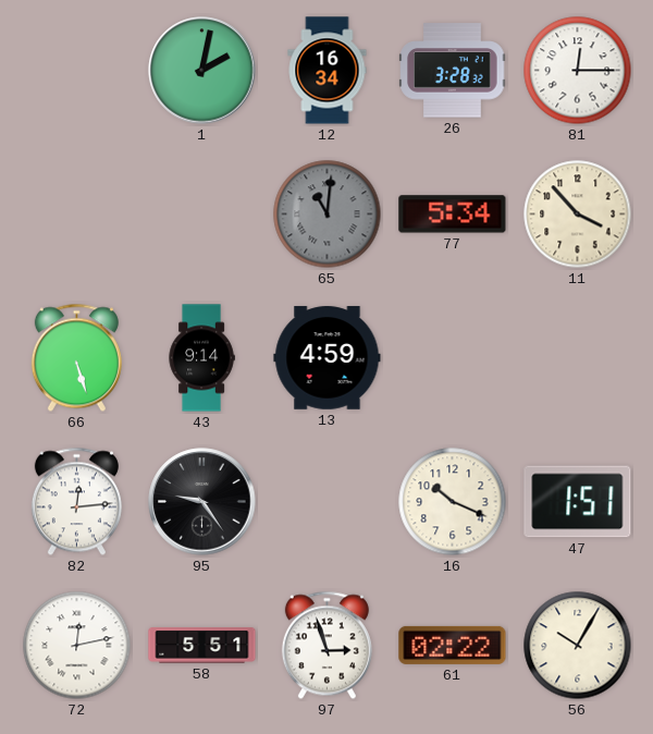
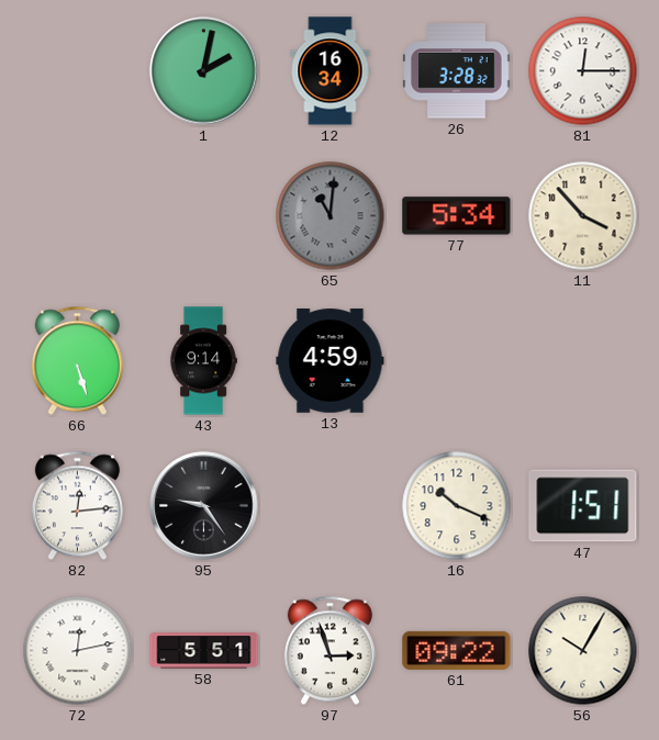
61: 02:22 -> 09:22 (457, 650)
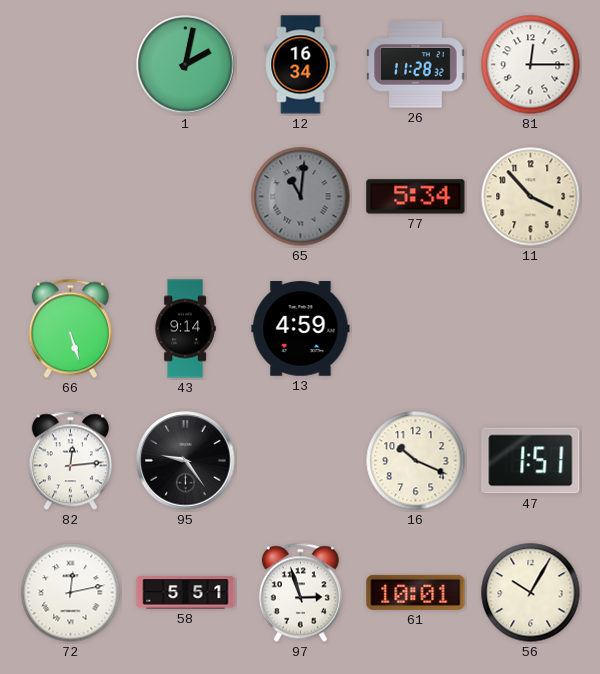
26: 3:28 -> 11:28 (416, 65)
61: 09:22 -> 10:01 (416, 592)
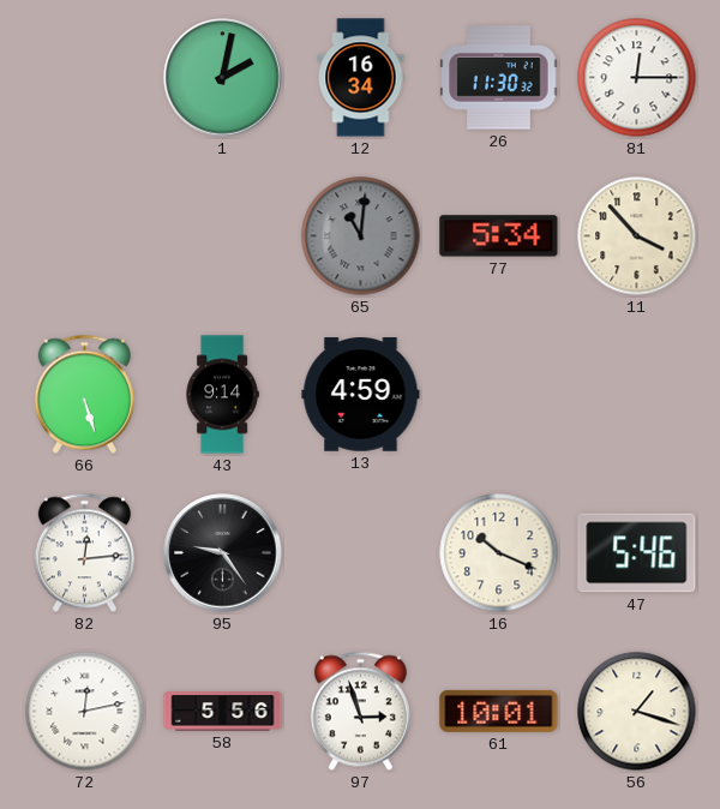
26: 11:28 -> 11:30 (499, 78)
47: 1:51 -> 5:46 (637, 553)
58: 5:51 -> 5:56 (223, 712)
56: 10:05 -> 1:18 (637, 712)
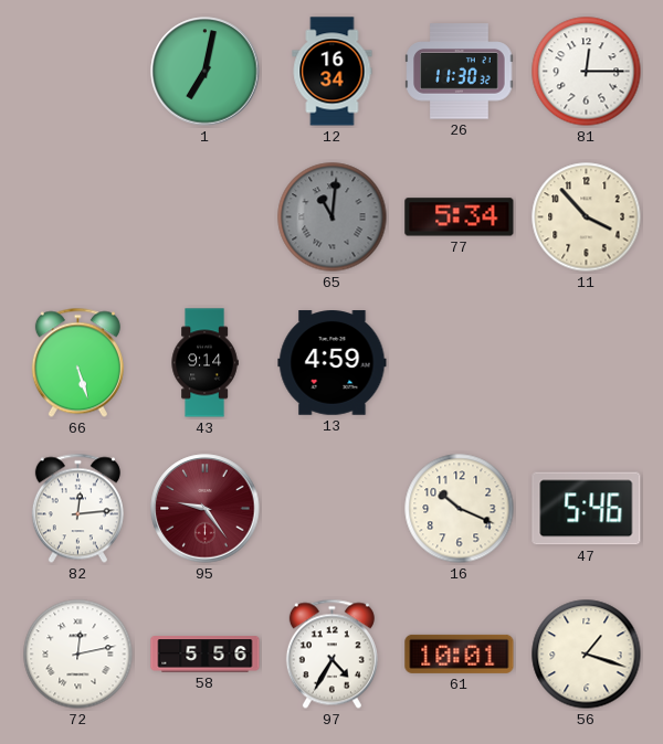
1: 2:02 -> 7:02 (206, 72)
95 dial: black -> burgundy (206, 509)
97: 2:57 -> 4:35 (331, 655)
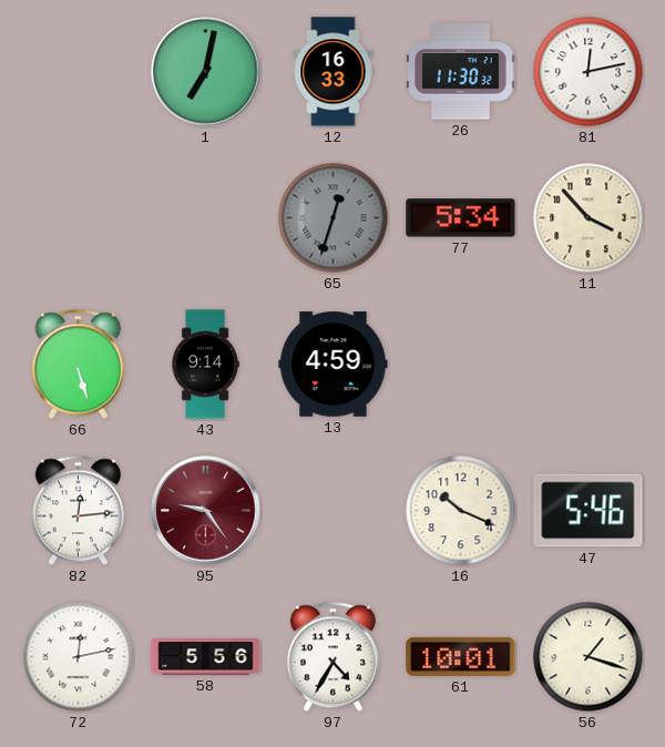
12: 16:34 -> 16:33 (334, 72)
81: 12:15 -> 12:13 (589, 72)
65: 11:01 -> 12:33 (334, 218)
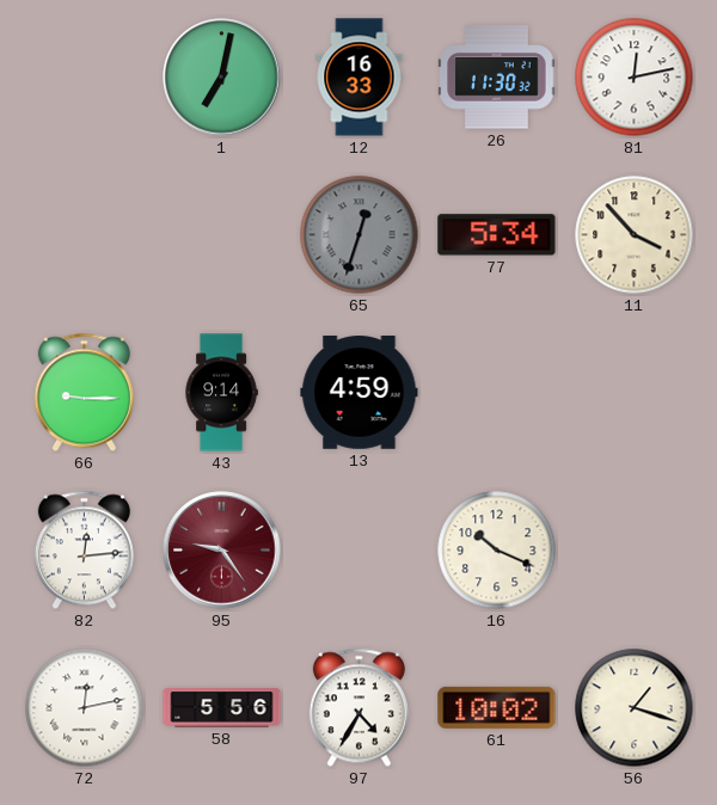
66: 5:27 -> 9:15 (84, 393)
47: 5:46 -> none (589, 511)
61: 10:01 -> 10:02 (497, 707)
